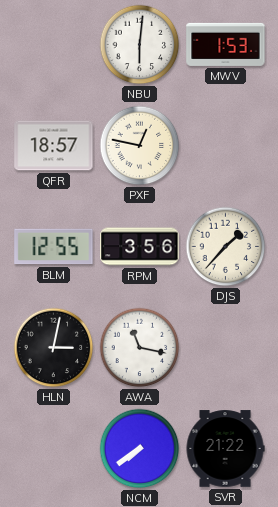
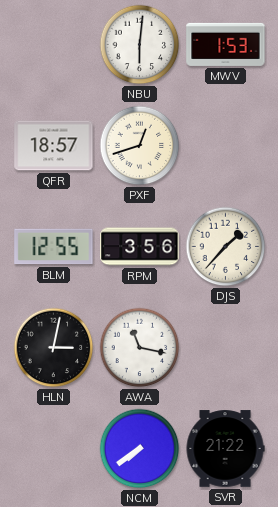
PXF: 12:47 -> 12:42 (140, 146)
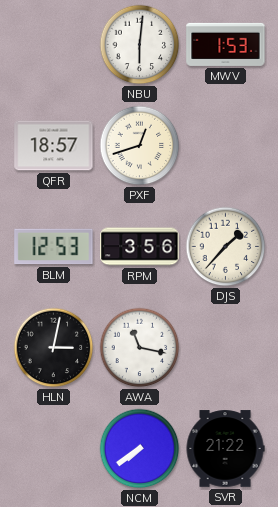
BLM: 12:55 -> 12:53 (54, 247)
